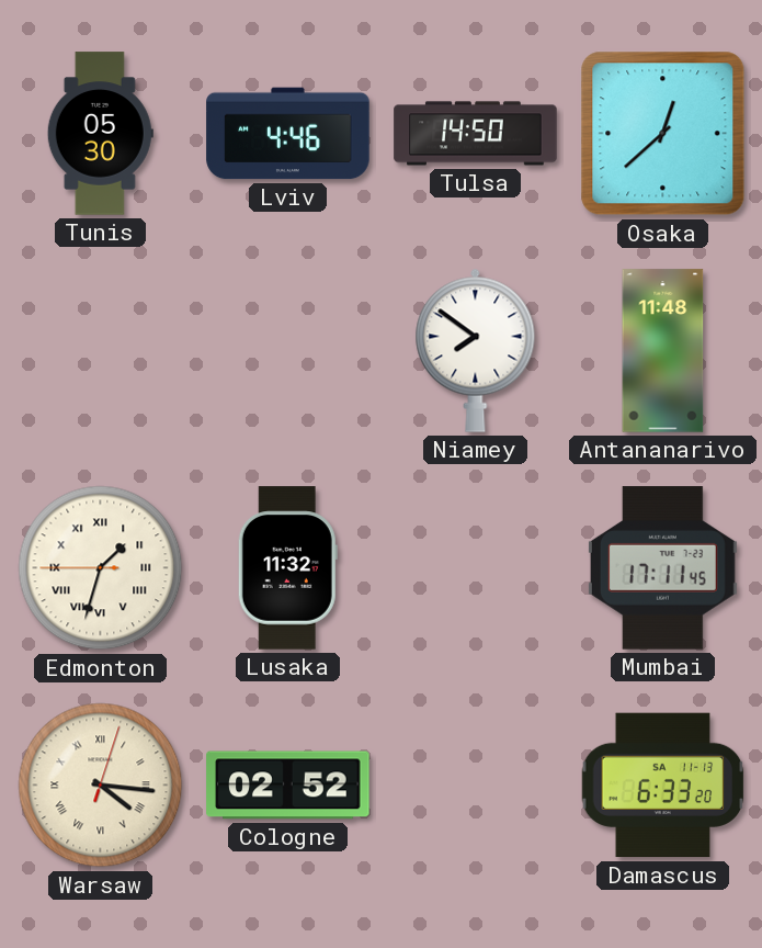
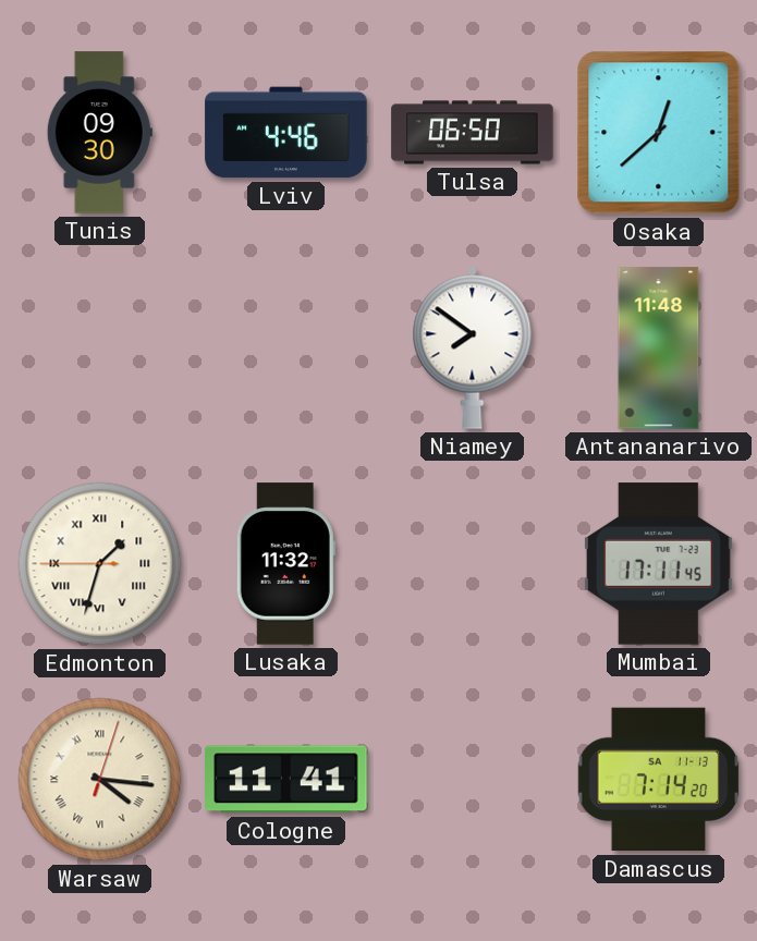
Tunis: 05:30 -> 09:30 (99, 133)
Tulsa: 14:50 -> 06:50 (473, 133)
Cologne: 02:52 -> 11:41 (286, 780)
Damascus: 6:33 -> 7:14 (659, 780)
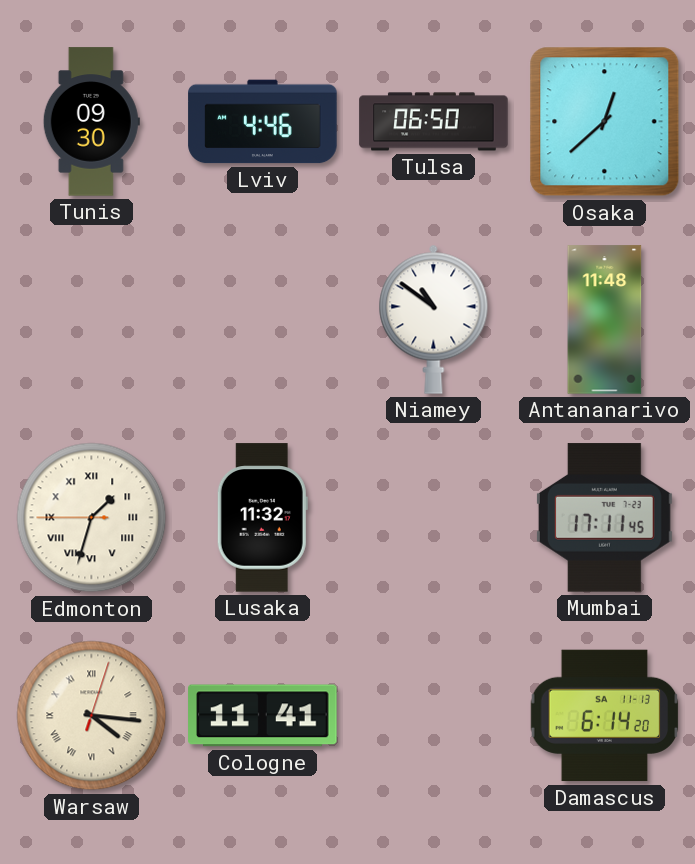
Niamey: 7:51 -> 10:51 (434, 319)
Damascus: 7:14 -> 6:14 (605, 716)
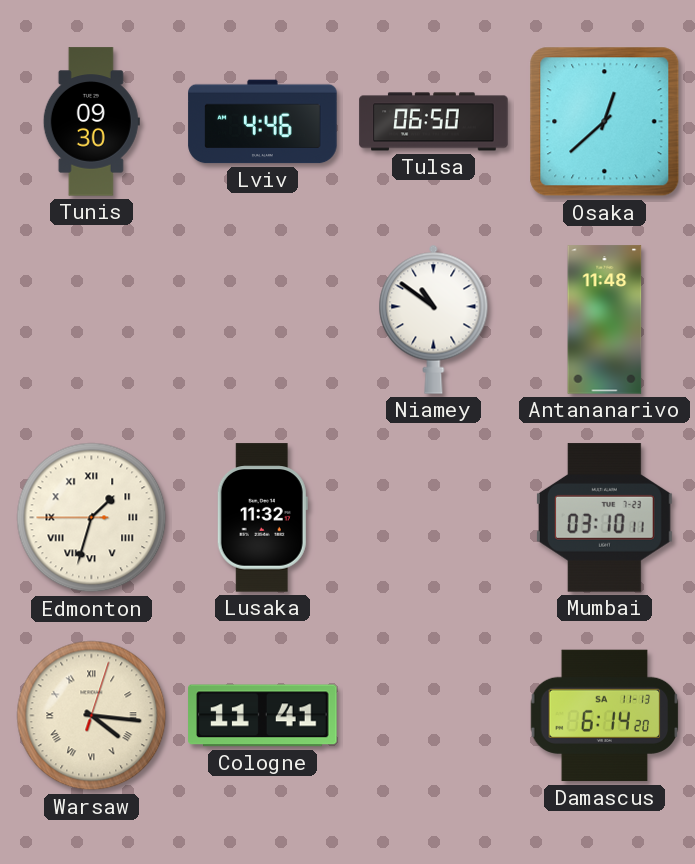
Mumbai: 17:11 -> 03:10 (604, 518)
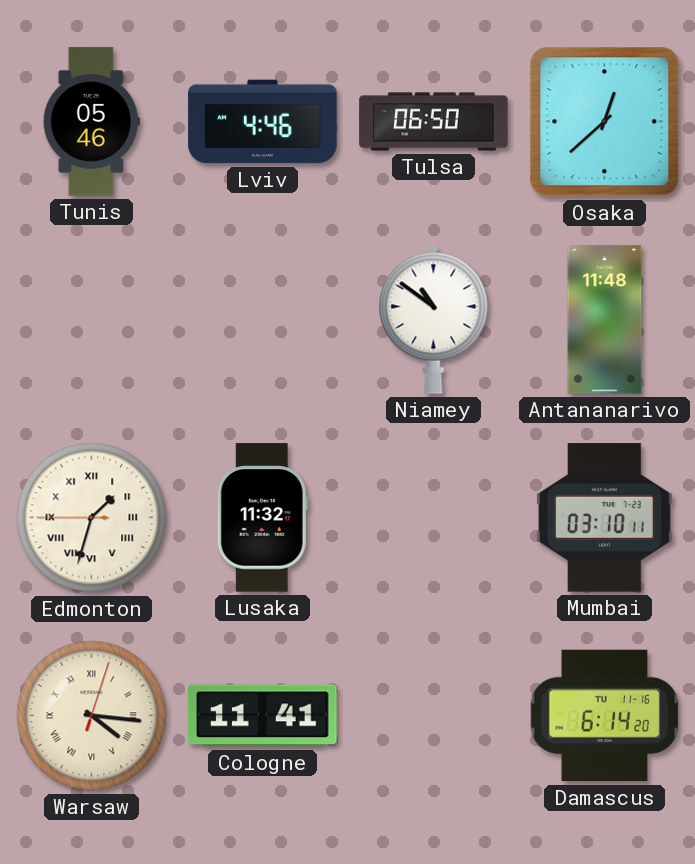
Tunis: 09:30 -> 05:46 (91, 122)
Damascus date: SA 11-13 -> TU 11-16 (605, 716)
